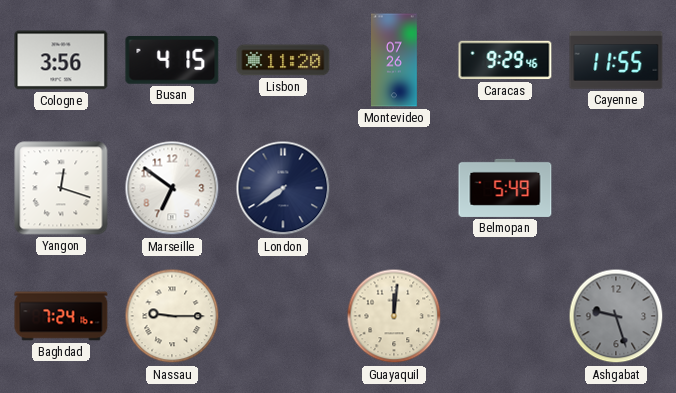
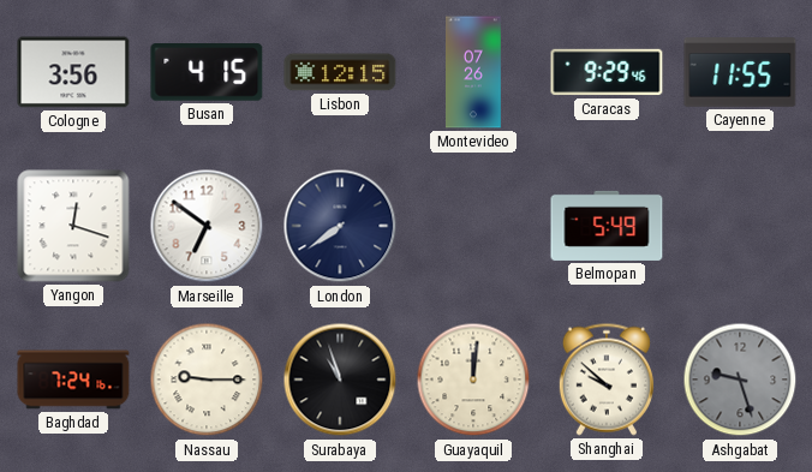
Lisbon: 11:20 -> 12:15 (340, 72)
Surabaya: none -> 10:57 (340, 380)
Shanghai: none -> 9:52 (607, 380)
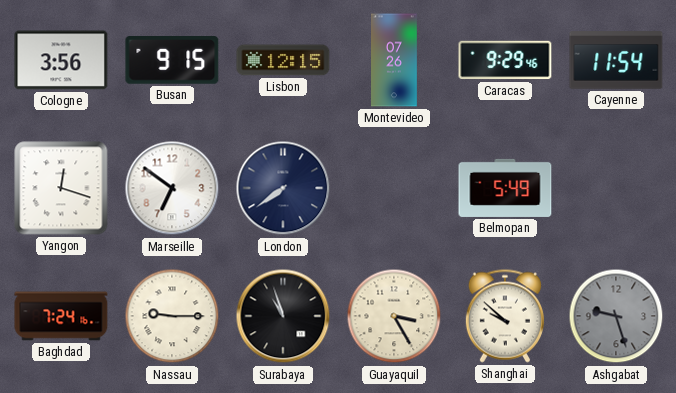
Busan: 4:15 -> 9:15 (172, 61)
Cayenne: 11:55 -> 11:54 (616, 60)
Guayaquil: 12:01 -> 3:25 (394, 316)
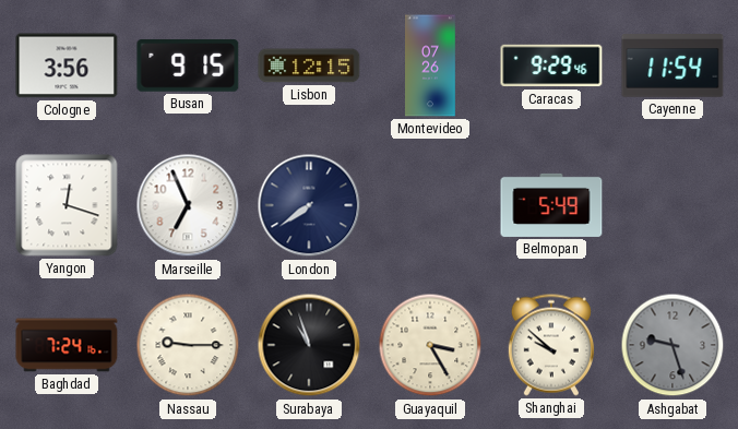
Marseille: 6:51 -> 6:56 (188, 205)
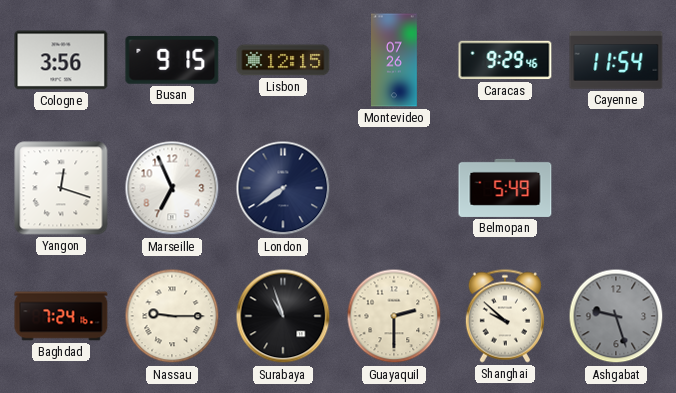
Guayaquil: 3:25 -> 2:30 (394, 316)
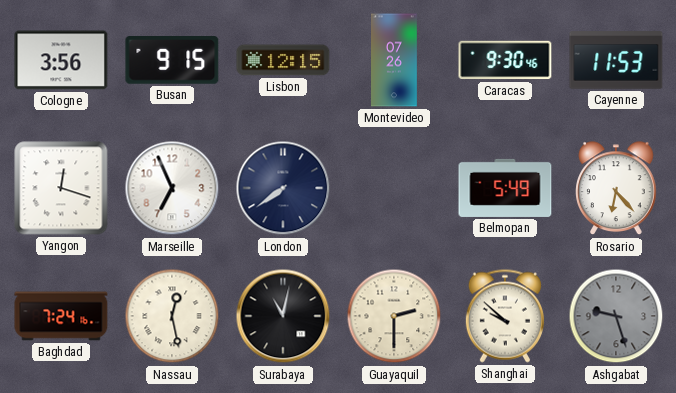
Caracas: 9:29 -> 9:30 (505, 60)
Cayenne: 11:54 -> 11:53 (616, 60)
Rosario: none -> 6:23 (616, 189)
Nassau: 9:15 -> 12:28 (172, 316)
Surabaya: 10:57 -> 11:02 (283, 316)
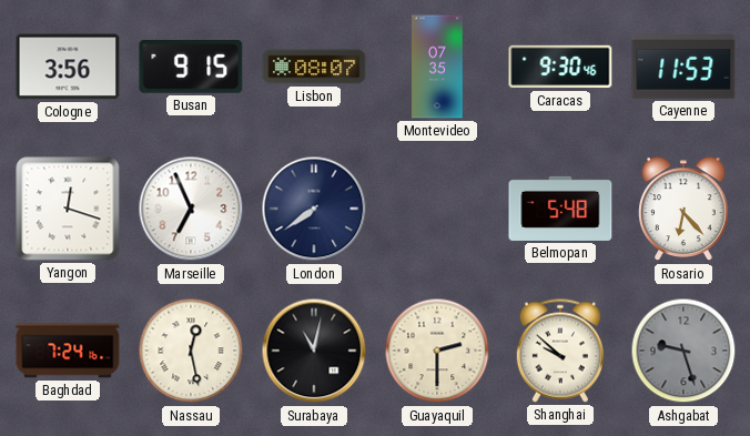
Lisbon: 12:15 -> 08:07 (314, 67)
Montevideo: 07:26 -> 07:35 (437, 67)
Belmopan: 5:49 -> 5:48 (560, 209)
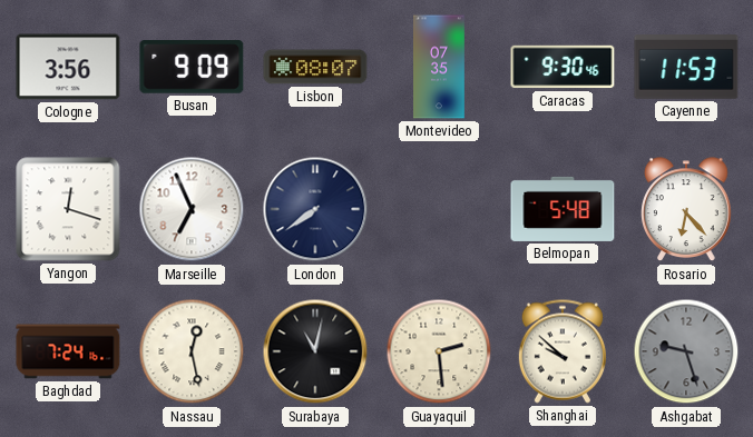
Busan: 9:15 -> 9:09 (192, 68)
Guayaquil: 2:30 -> 2:29 (439, 351)
